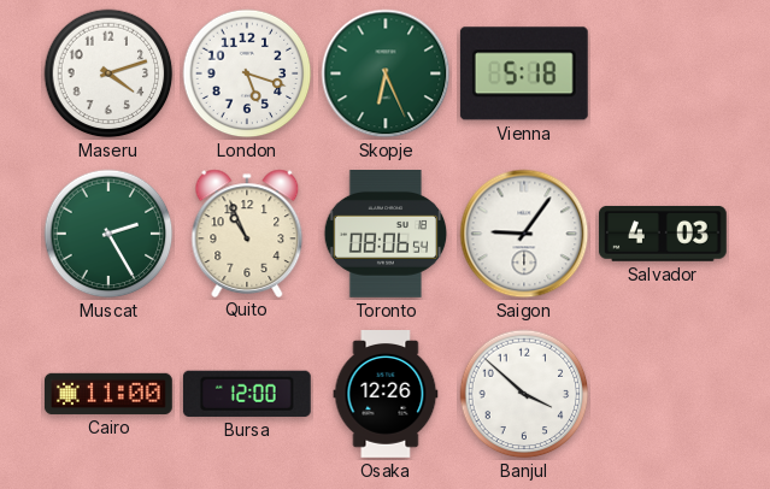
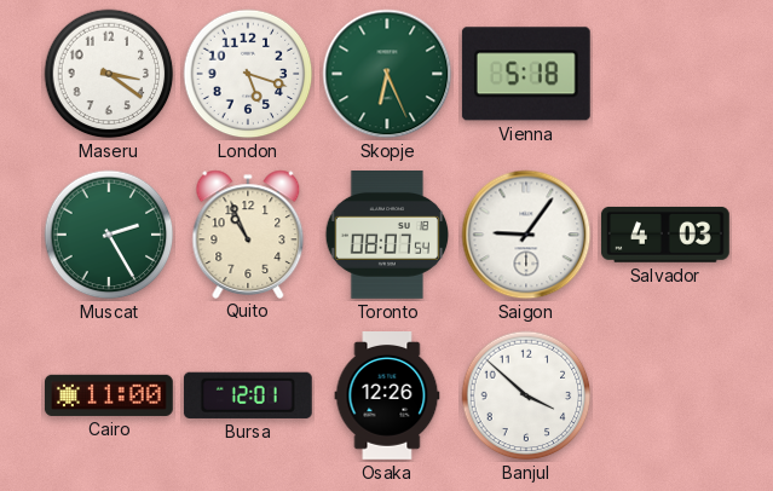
Maseru: 4:12 -> 3:21 (109, 74)
Toronto: 08:06 -> 08:07 (387, 236)
Bursa: 12:00 -> 12:01 (248, 395)
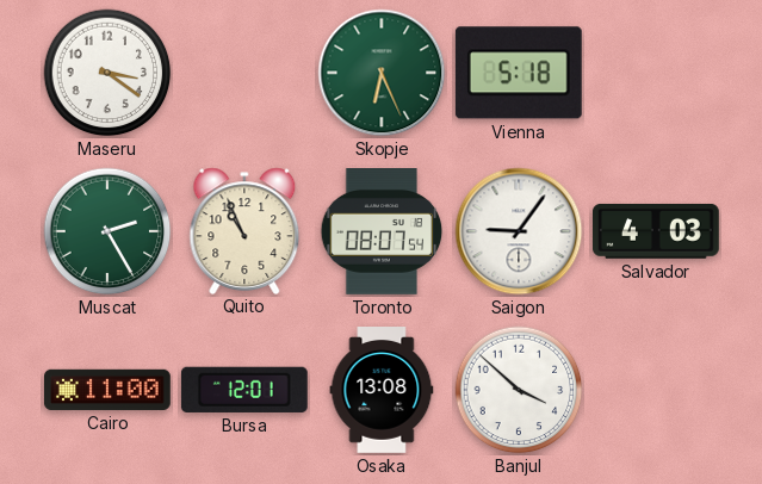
London: 5:18 -> none (248, 74)
Osaka: 12:26 -> 13:08 (382, 391)
